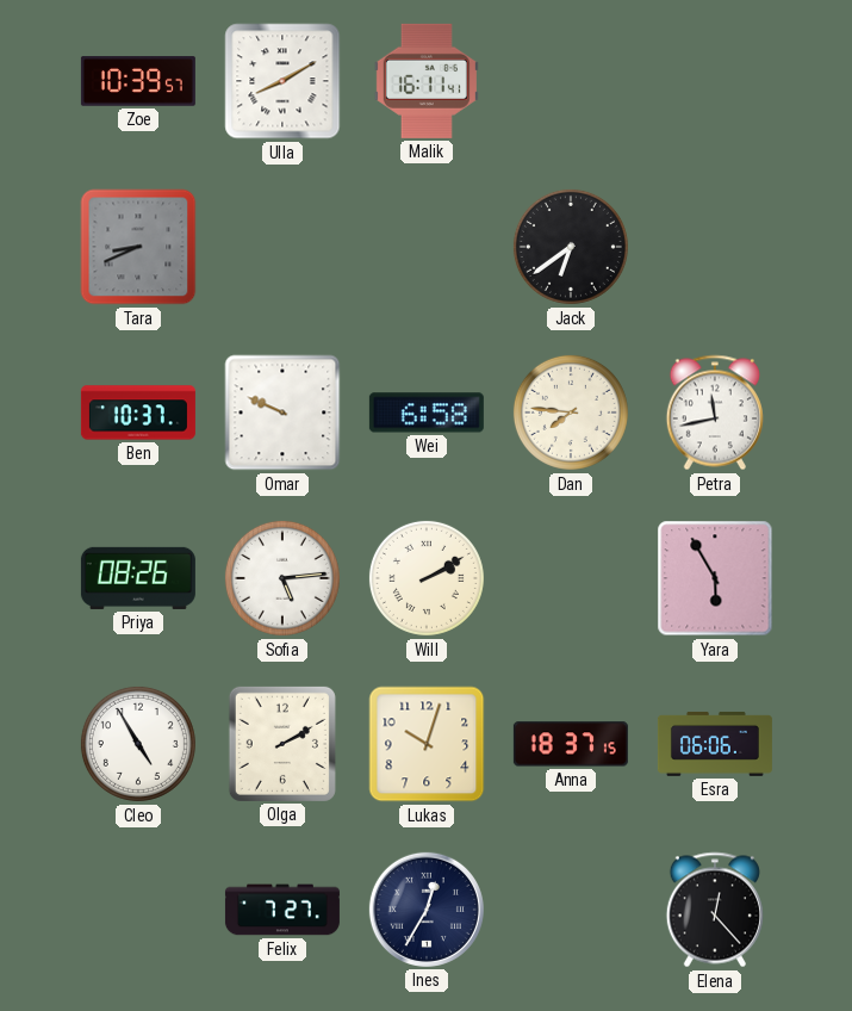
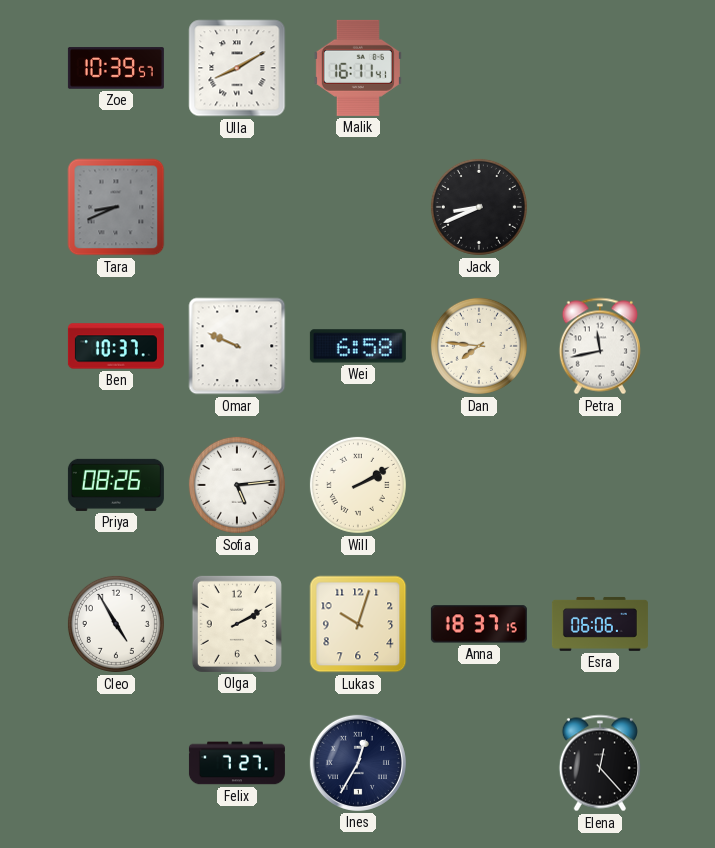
Jack: 6:39 -> 8:41 (479, 207)
Yara: 5:55 -> none (715, 578)
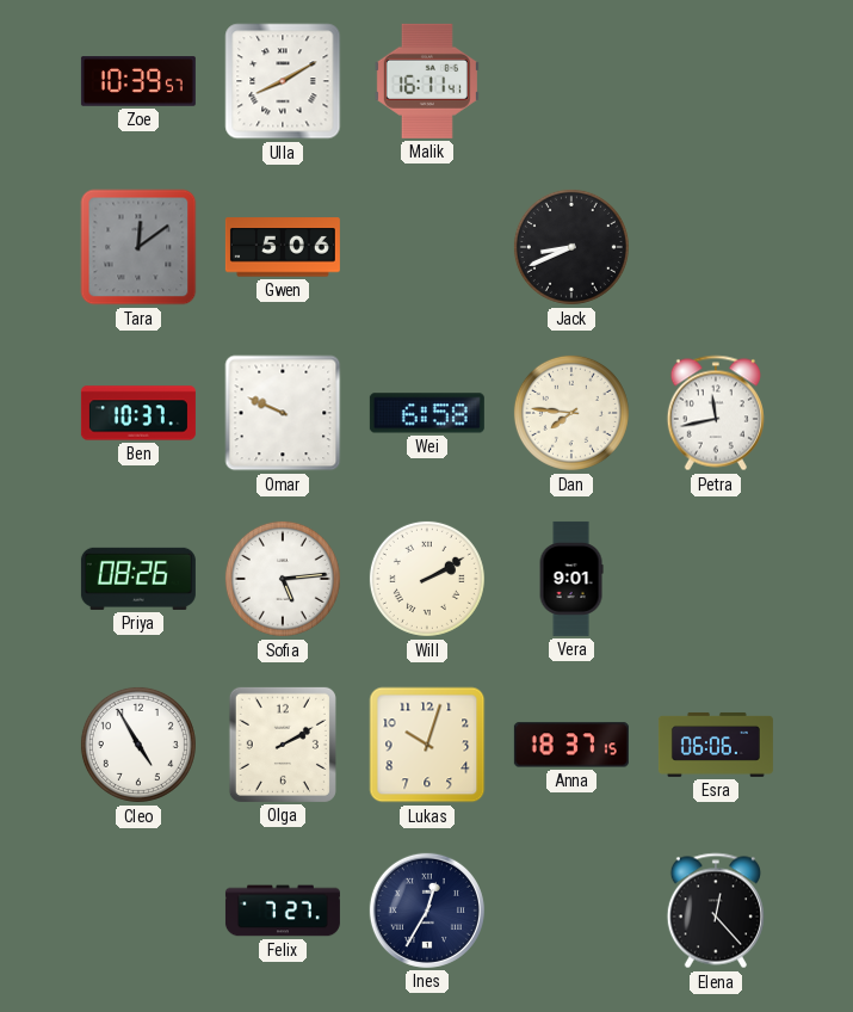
Tara: 8:41 -> 12:09 (138, 247)
Gwen: none -> 5:06 (283, 247)
Vera: none -> 9:01 (571, 579)
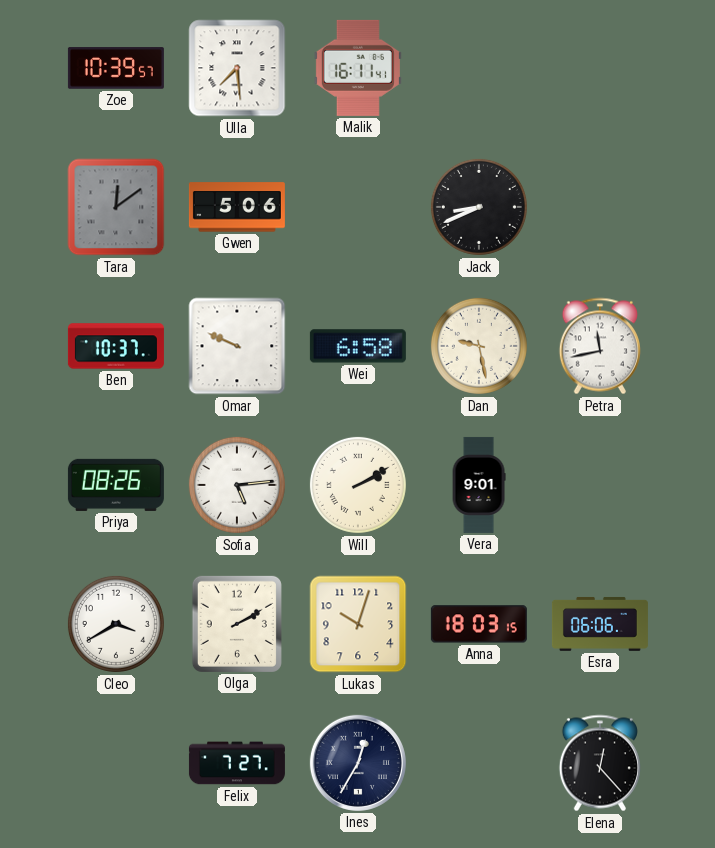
Ulla: 8:10 -> 7:29 (237, 68)
Dan: 7:46 -> 9:28 (479, 346)
Cleo: 4:55 -> 3:40 (116, 624)
Anna: 18:37 -> 18:03 (479, 624)
